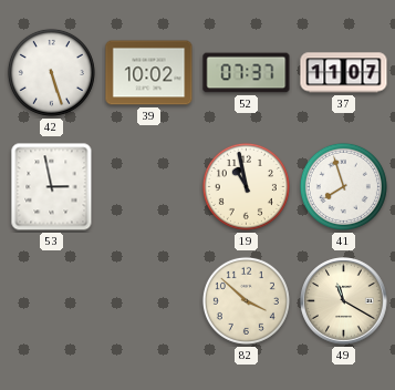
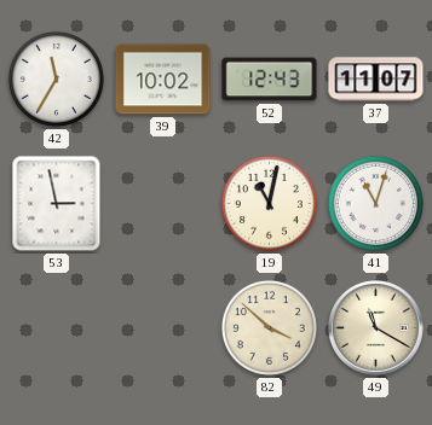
42: 5:27 -> 11:35 (56, 78)
52: 07:37 -> 12:43 (270, 80)
19: 10:58 -> 11:02 (269, 203)
41: 7:57 -> 11:03 (375, 203)
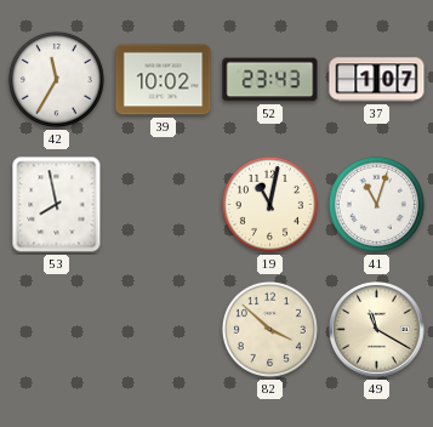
52: 12:43 -> 23:43 (270, 80)
37: 11:07 -> 1:07 (377, 80)
53: 2:58 -> 7:58 (57, 205)
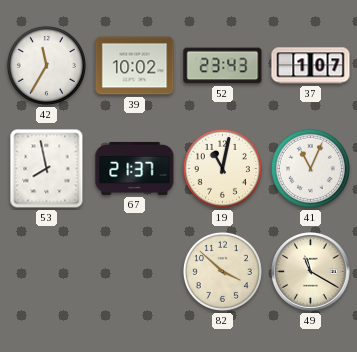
67: none -> 21:37 (135, 168)
41: 11:03 -> 11:04 (310, 168)
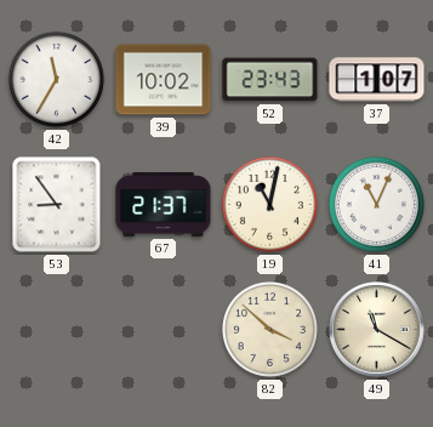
53: 7:58 -> 8:54 (57, 205)
